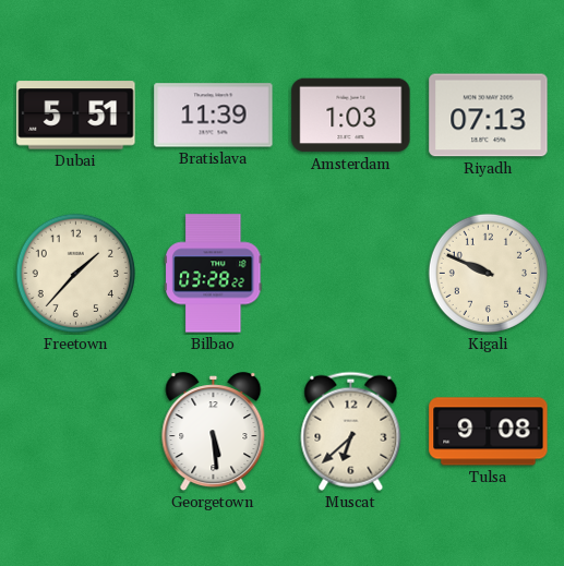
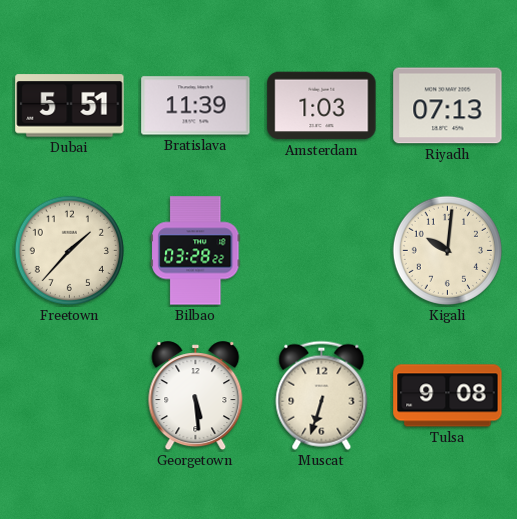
Kigali: 9:49 -> 10:01 (447, 250)
Muscat: 6:38 -> 6:33 (322, 395)
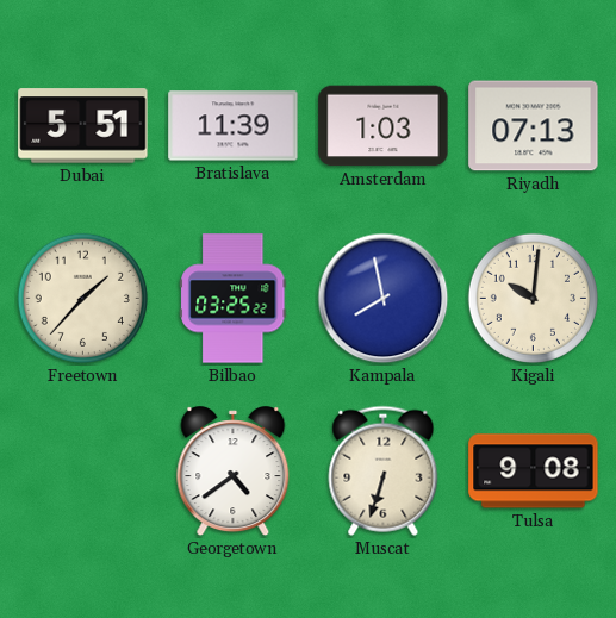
Bilbao: 03:28 -> 03:25 (234, 299)
Kampala: none -> 7:58 (384, 299)
Georgetown: 5:29 -> 4:39 (234, 472)
